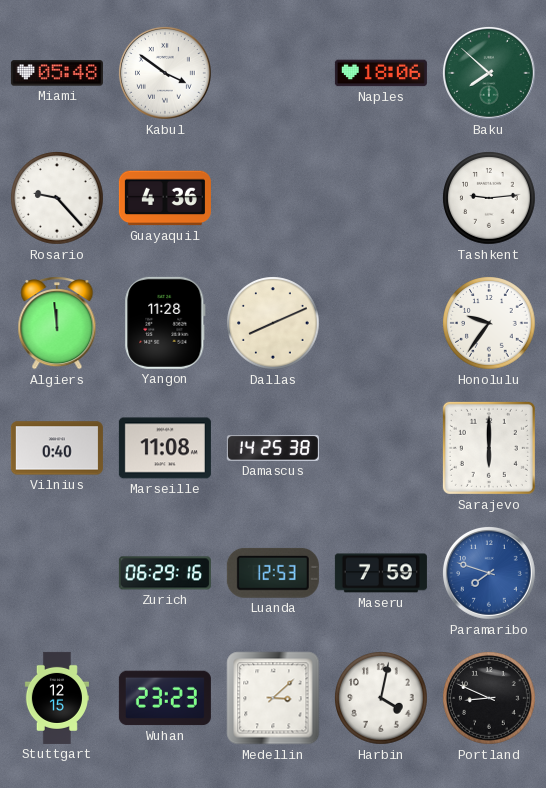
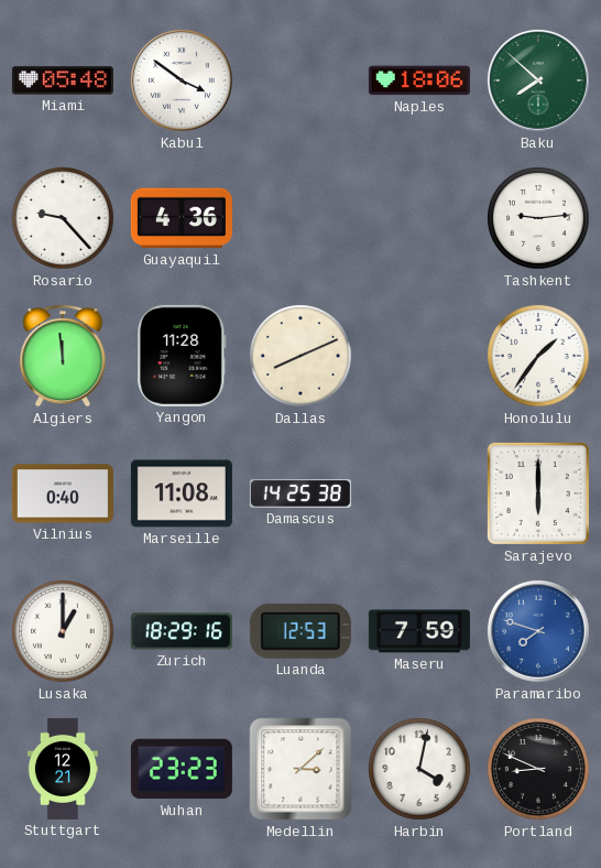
Honolulu: 9:36 -> 1:36 (538, 356)
Lusaka: none -> 1:00 (63, 631)
Zurich: 06:29 -> 18:29 (182, 631)
Stuttgart: 12:15 -> 12:21 (63, 769)
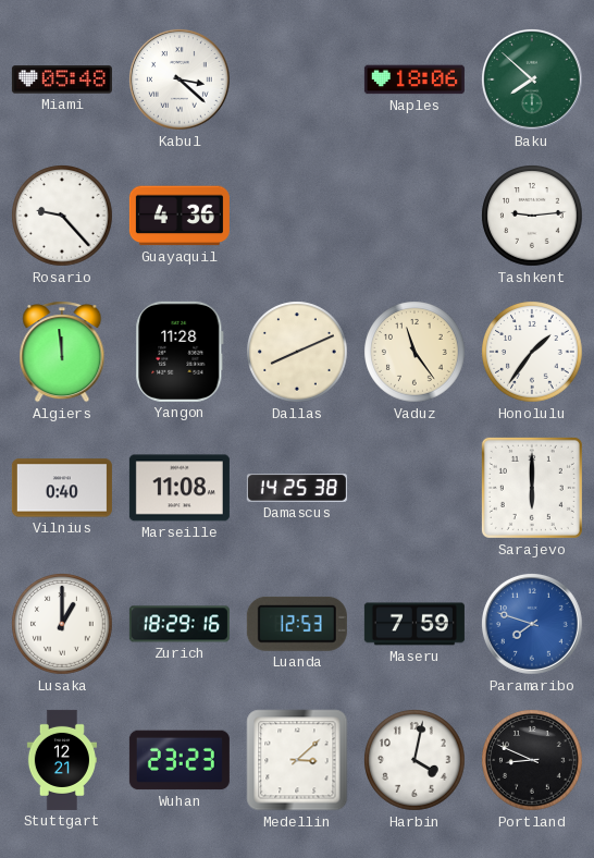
Kabul: 3:51 -> 3:22 (181, 81)
Vaduz: none -> 11:24 (414, 352)
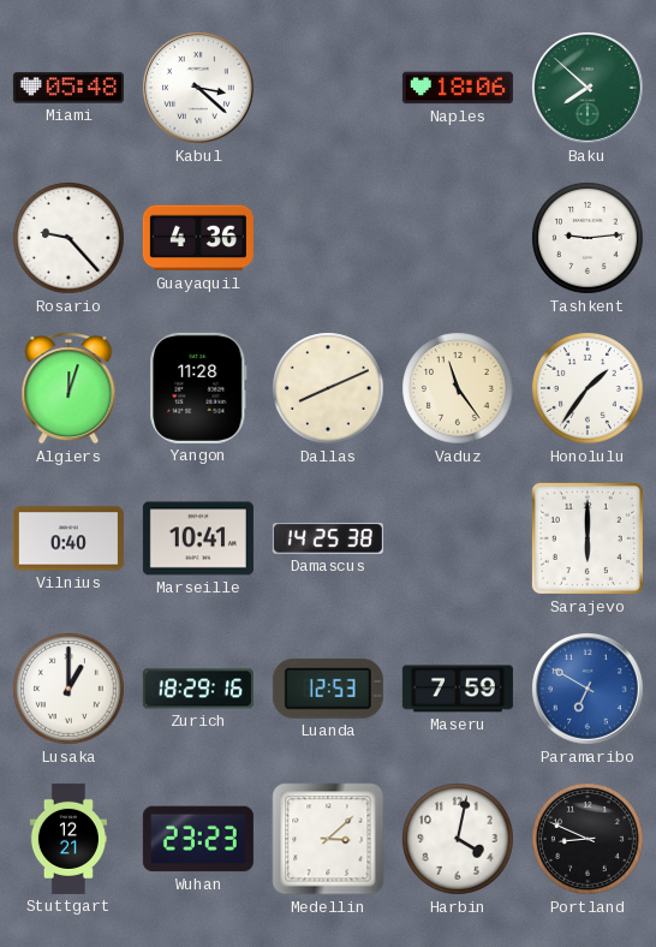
Algiers: 11:59 -> 12:03 (68, 388)
Marseille: 11:08 -> 10:41 (198, 538)
Paramaribo: 7:48 -> 6:50 (589, 690)
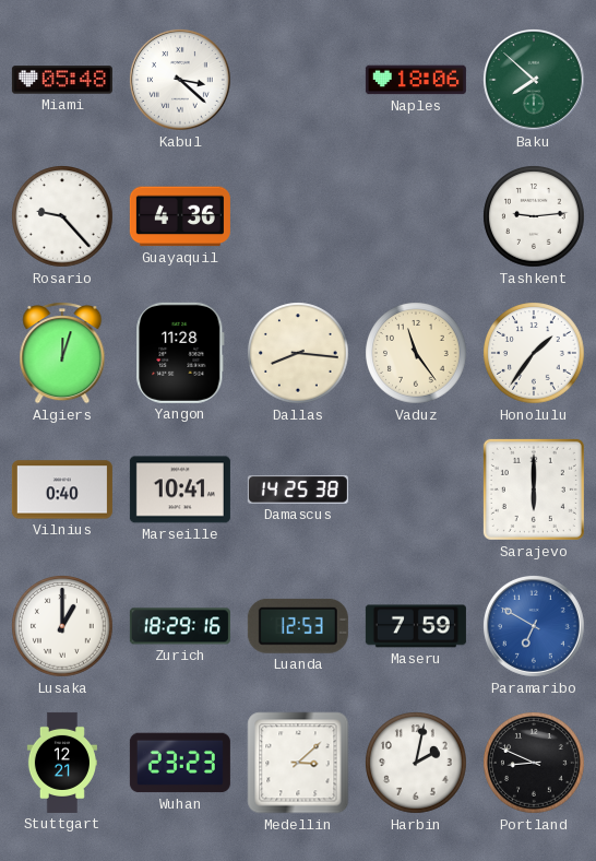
Dallas: 8:11 -> 8:16 (298, 353)
Harbin: 4:02 -> 2:02 (416, 763)
